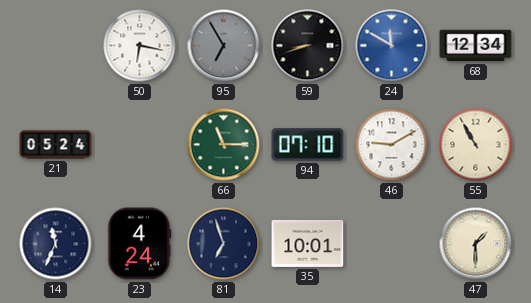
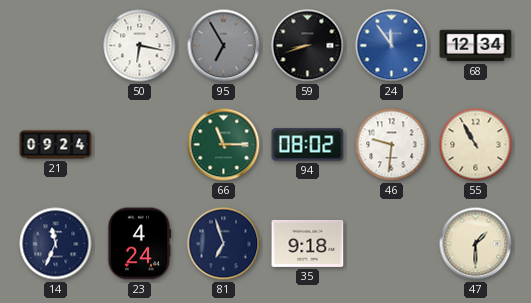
24: 11:50 -> 11:54 (392, 46)
21: 05:24 -> 09:24 (56, 145)
94: 07:10 -> 08:02 (308, 145)
46: 9:10 -> 9:31 (392, 145)
35: 10:01 -> 9:18 (308, 243)
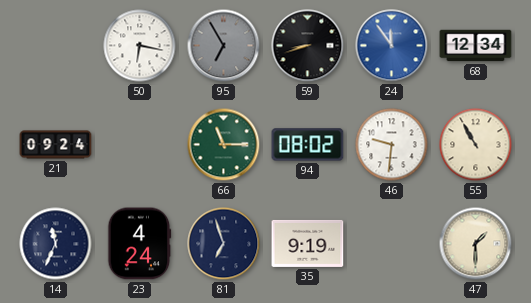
35: 9:18 -> 9:19 (308, 243)
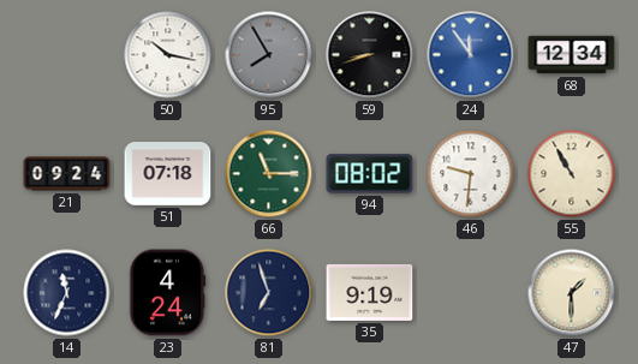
50: 6:17 -> 10:17 (168, 55)
95: 6:55 -> 7:55 (269, 55)
51: none -> 07:18 (168, 174)
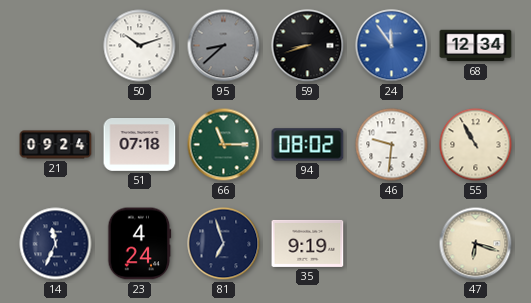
50: 10:17 -> 10:12 (140, 46)
95: 7:55 -> 8:38 (224, 46)
47: 1:30 -> 6:18 (476, 244)
